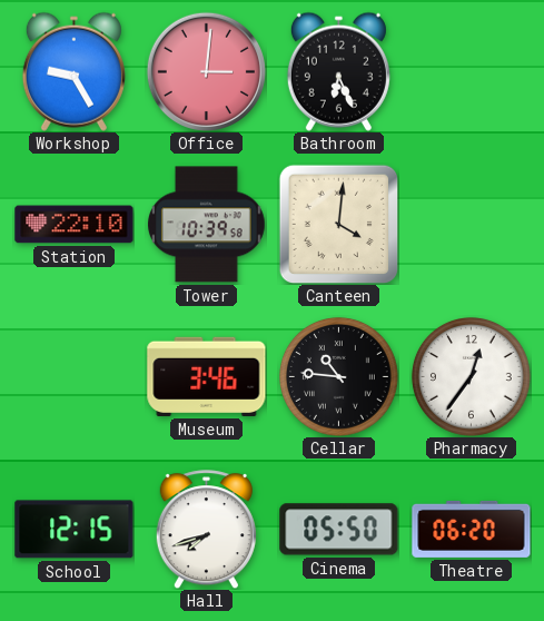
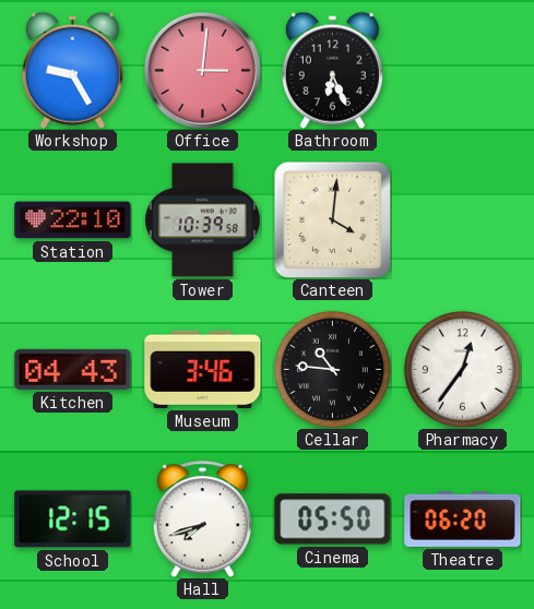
Kitchen: none -> 04:43 (73, 369)
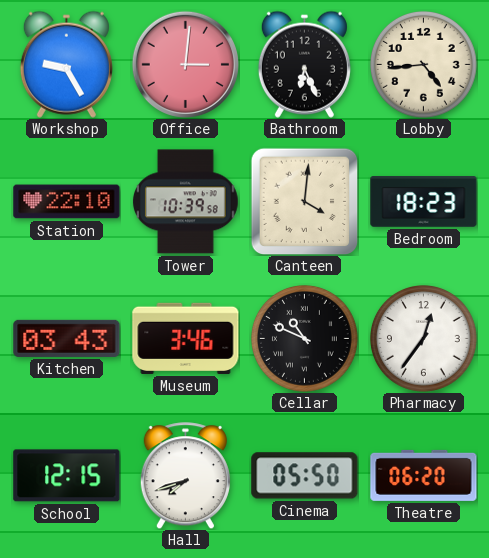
Lobby: none -> 4:44 (424, 65)
Bedroom: none -> 18:23 (424, 202)
Kitchen: 04:43 -> 03:43 (67, 338)
Cellar: 10:46 -> 10:49 (305, 339)
